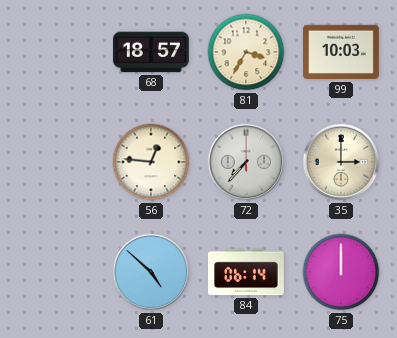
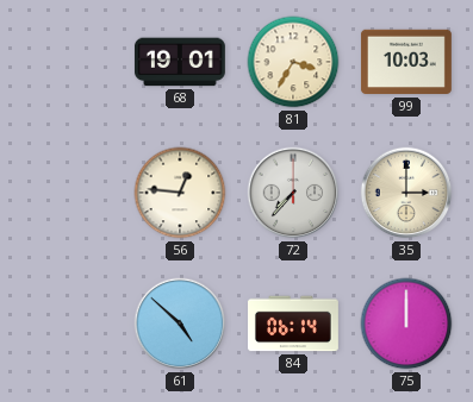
68: 18:57 -> 19:01 (180, 62)
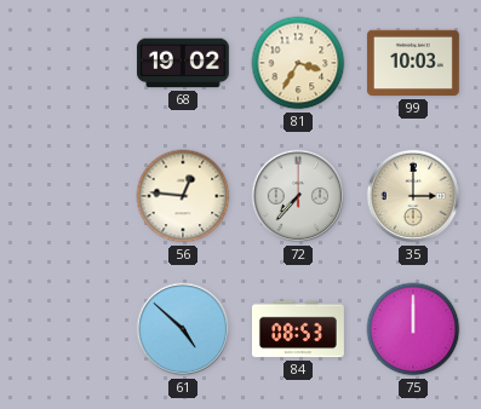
68: 19:01 -> 19:02 (183, 63)
84: 06:14 -> 08:53 (298, 329)
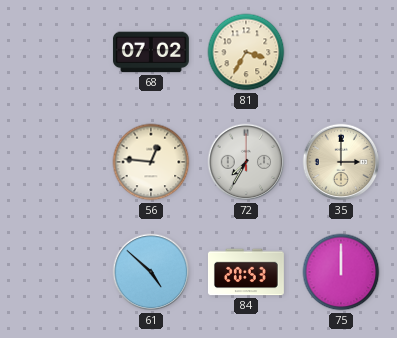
68: 19:02 -> 07:02 (151, 52)
99: 10:03 -> none (413, 63)
72: 7:37 -> 7:35 (246, 162)
84: 08:53 -> 20:53 (246, 272)
